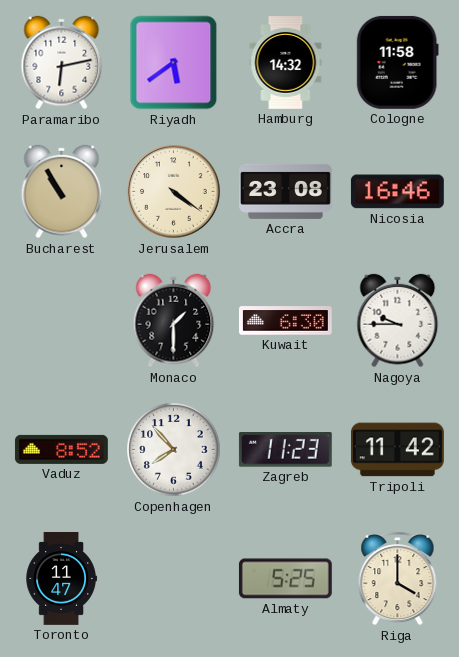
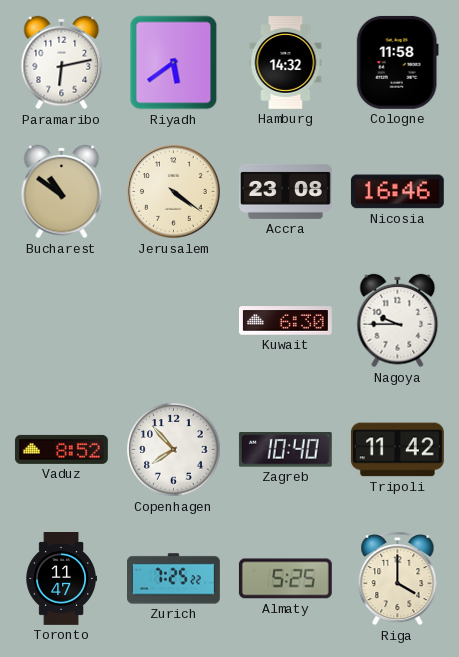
Bucharest: 10:55 -> 10:51 (62, 192)
Monaco: 1:30 -> none (174, 321)
Zagreb: 11:23 -> 10:40 (285, 450)
Zurich: none -> 7:25 (174, 579)
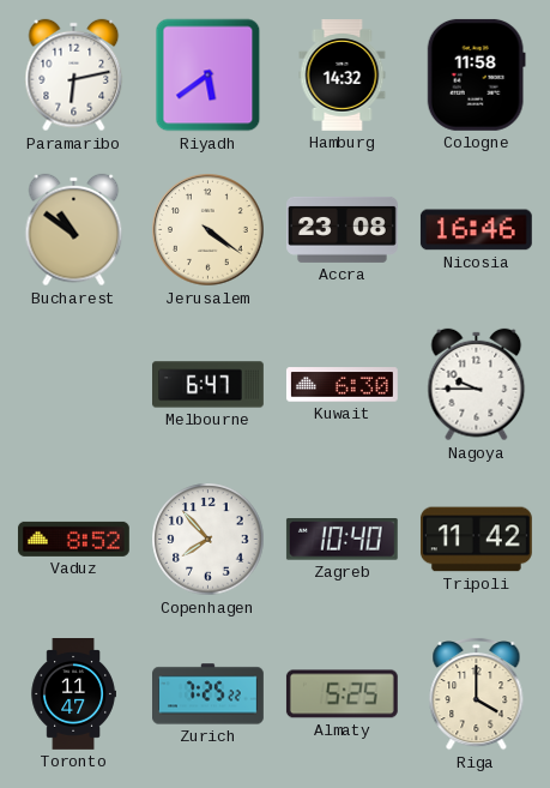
Melbourne: none -> 6:47 (208, 385)
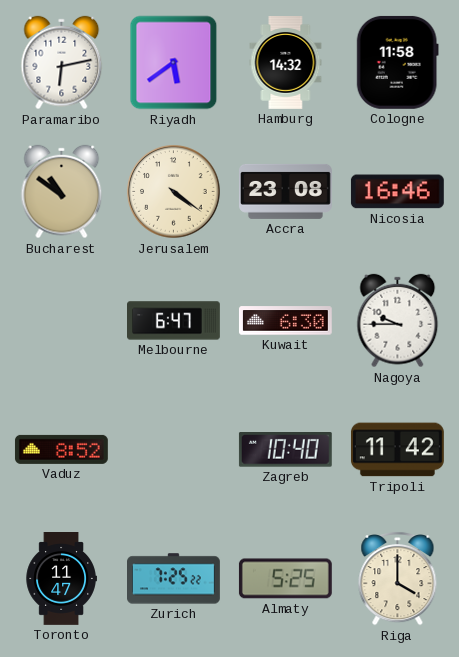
Copenhagen: 7:53 -> none (208, 540)
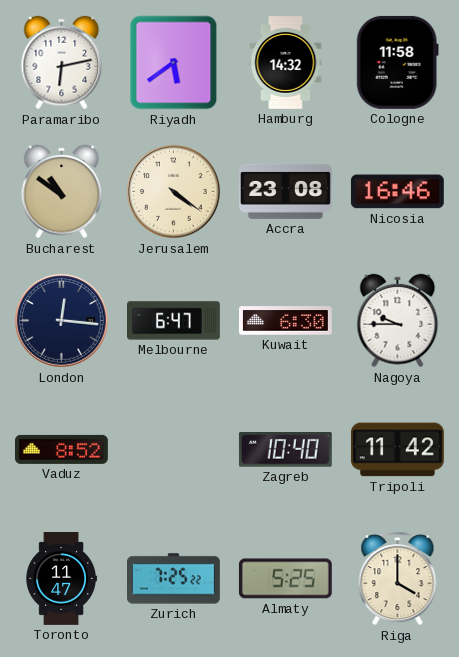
London: none -> 12:16 (62, 321)
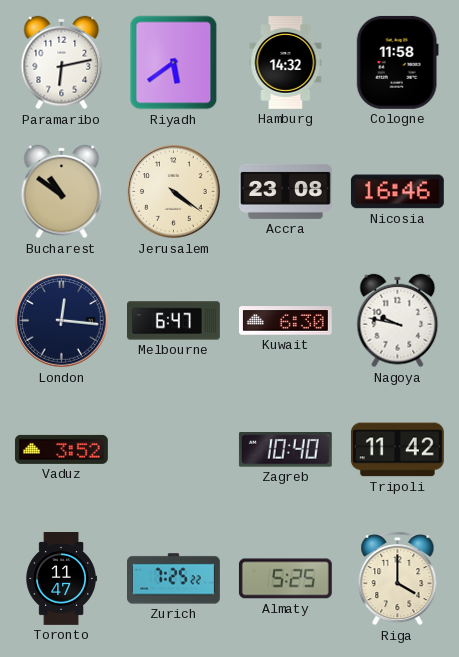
Nagoya: 9:45 -> 9:47 (398, 321)
Vaduz: 8:52 -> 3:52 (61, 449)
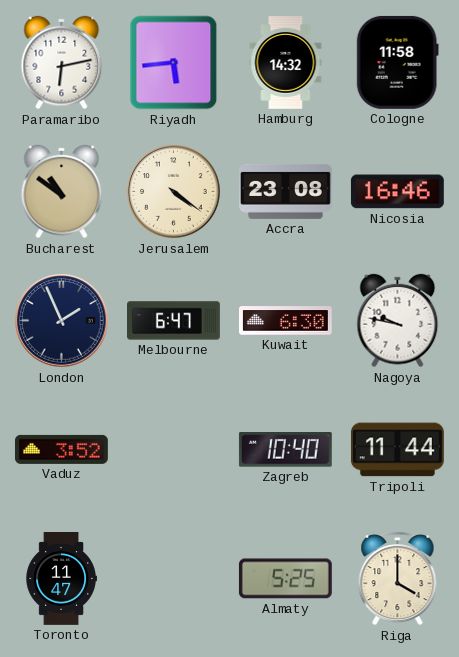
Riyadh: 5:39 -> 5:44 (174, 63)
London: 12:16 -> 1:56 (62, 321)
Tripoli: 11:42 -> 11:44 (397, 450)
Zurich: 7:25 -> none (174, 579)
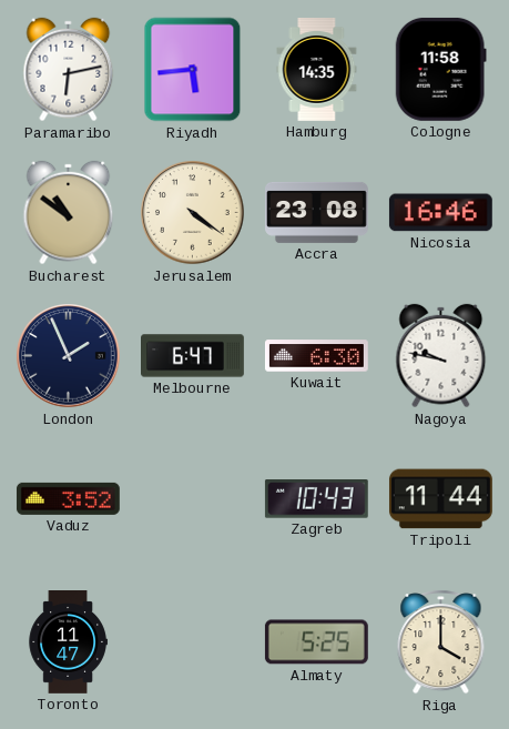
Hamburg: 14:32 -> 14:35 (317, 70)
Zagreb: 10:40 -> 10:43 (316, 499)
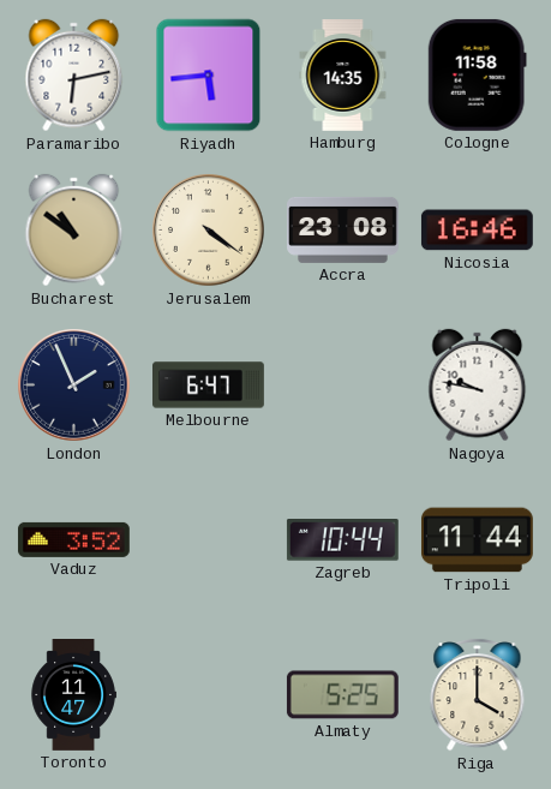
Kuwait: 6:30 -> none (316, 356)
Zagreb: 10:43 -> 10:44 (342, 540)
